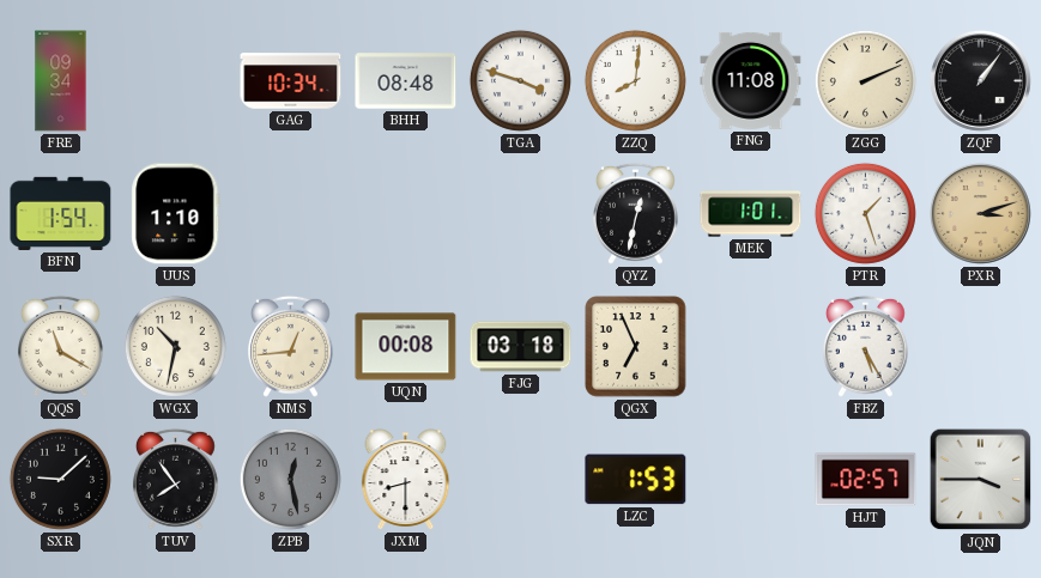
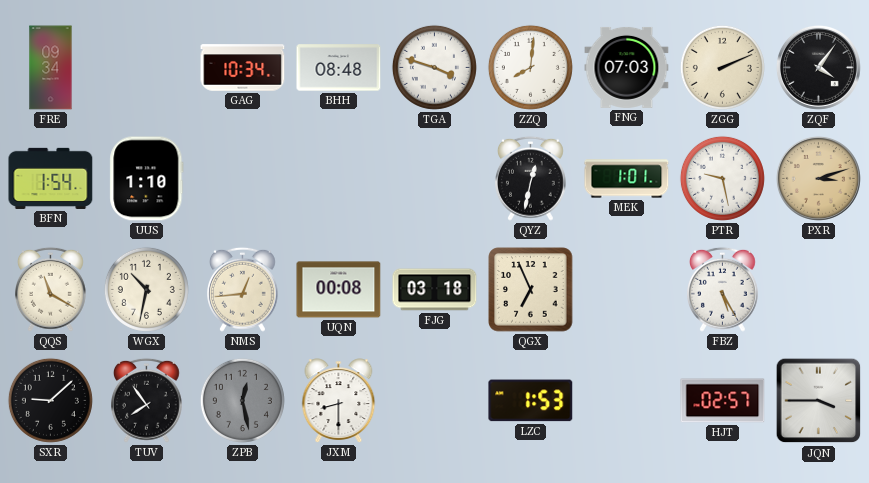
FNG: 11:08 -> 07:03 (627, 67)
ZQF: 1:06 -> 4:06 (818, 67)
PTR: 1:27 -> 9:28 (722, 178)
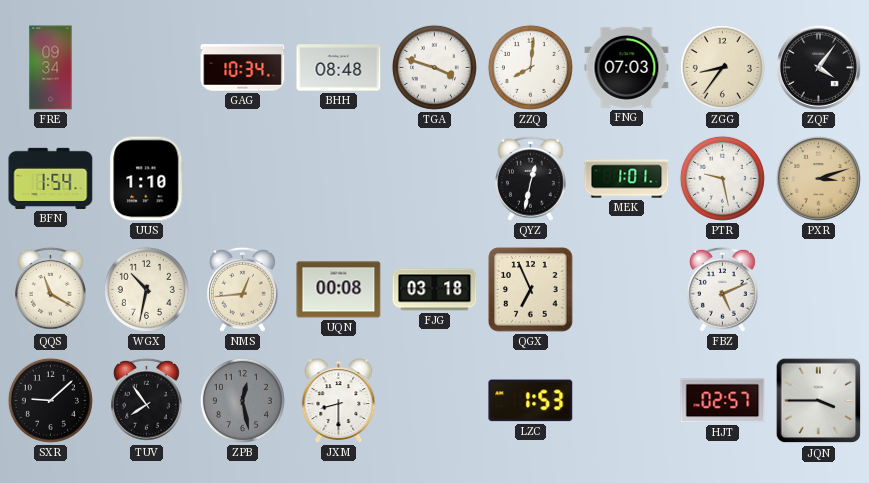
ZGG: 2:11 -> 8:36 (722, 67)
FBZ: 5:25 -> 5:11 (723, 289)
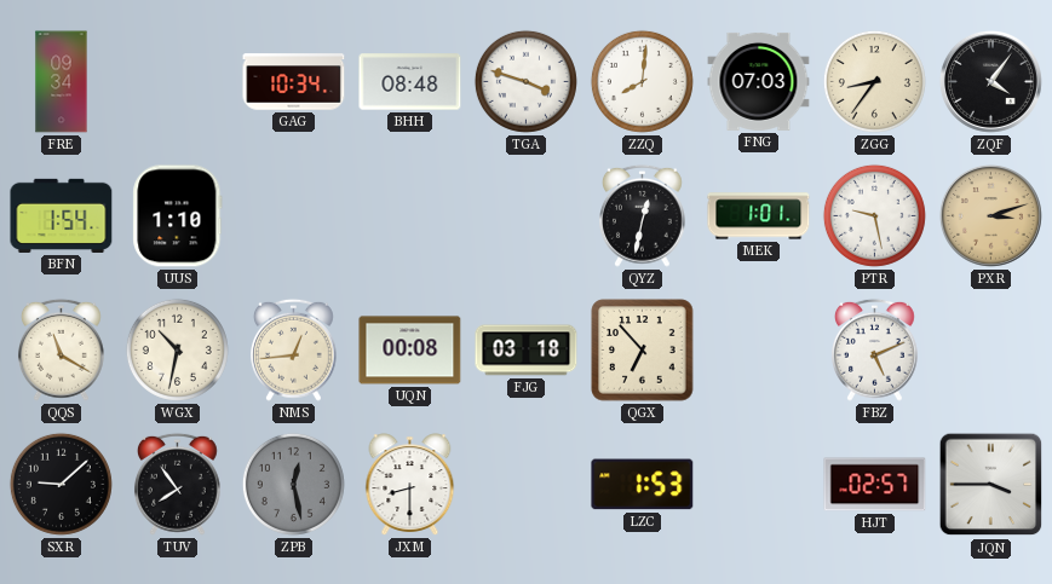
QGX: 6:56 -> 6:53 (643, 351)
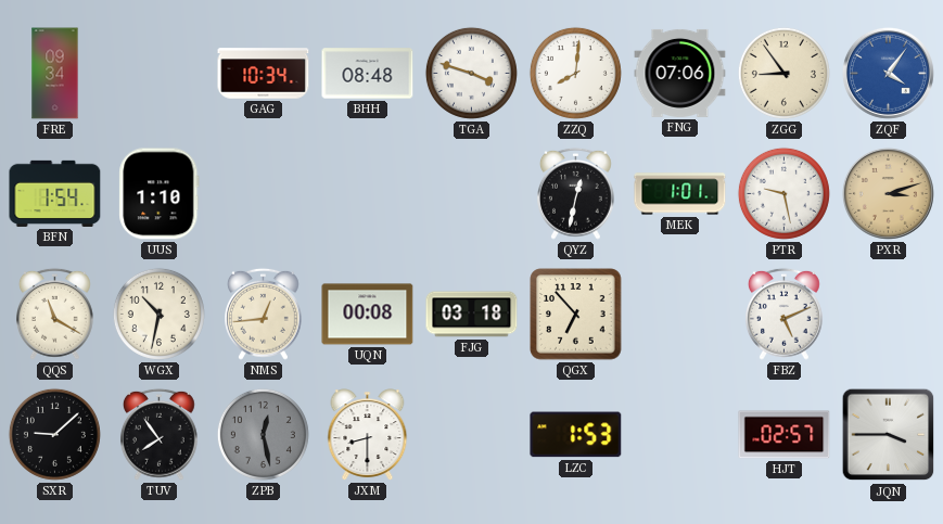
FNG: 07:03 -> 07:06 (680, 73)
ZGG: 8:36 -> 8:54 (783, 73)
ZQF dial: black -> blue (888, 73)
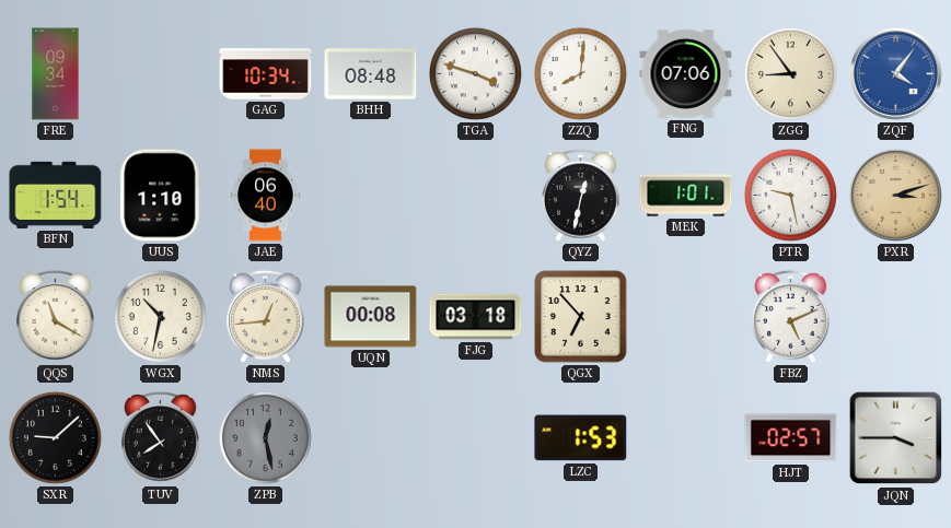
JAE: none -> 06:40 (266, 196)
JXM: 8:30 -> none (368, 435)
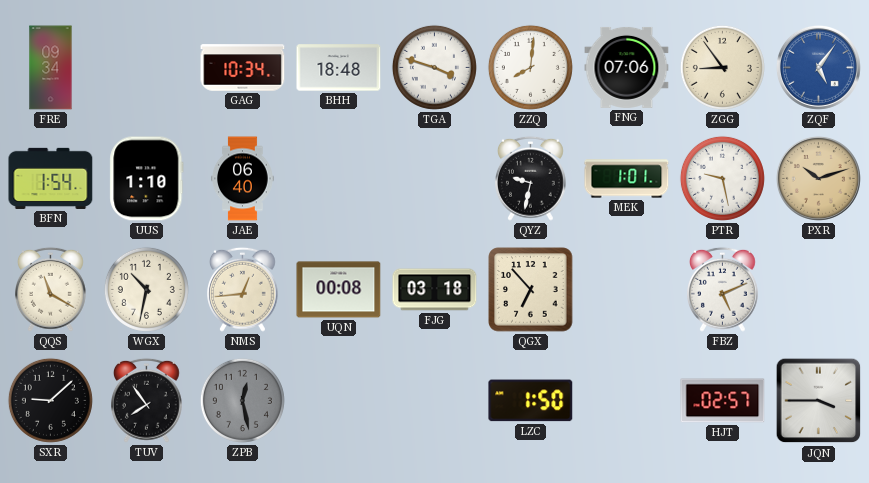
BHH: 08:48 -> 18:48 (339, 68)
ZQF: 4:06 -> 5:06 (818, 67)
QYZ: 12:32 -> 9:32 (531, 178)
PXR: 3:12 -> 10:12 (818, 178)
LZC: 1:53 -> 1:50 (531, 401)
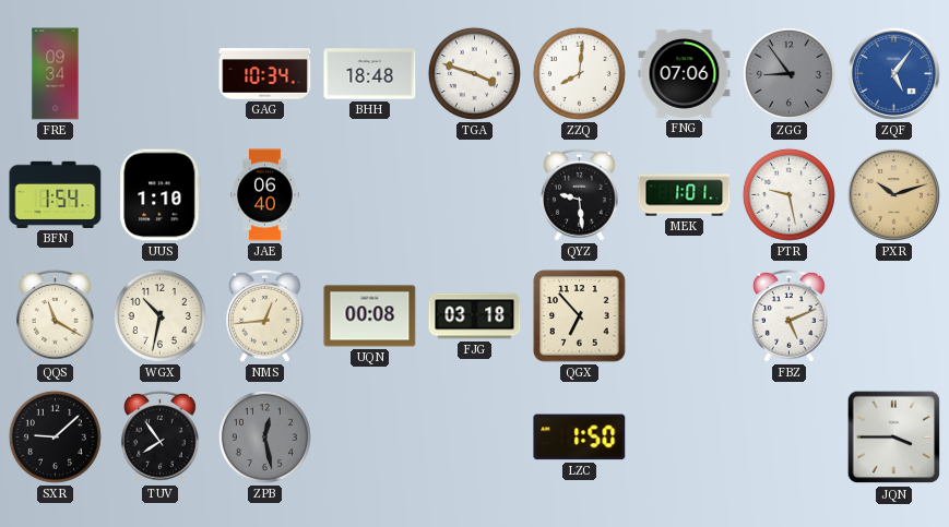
ZGG dial: cream -> grey (788, 73)
QYZ: 9:32 -> 9:29 (580, 194)
HJT: 02:57 -> none (723, 401)
